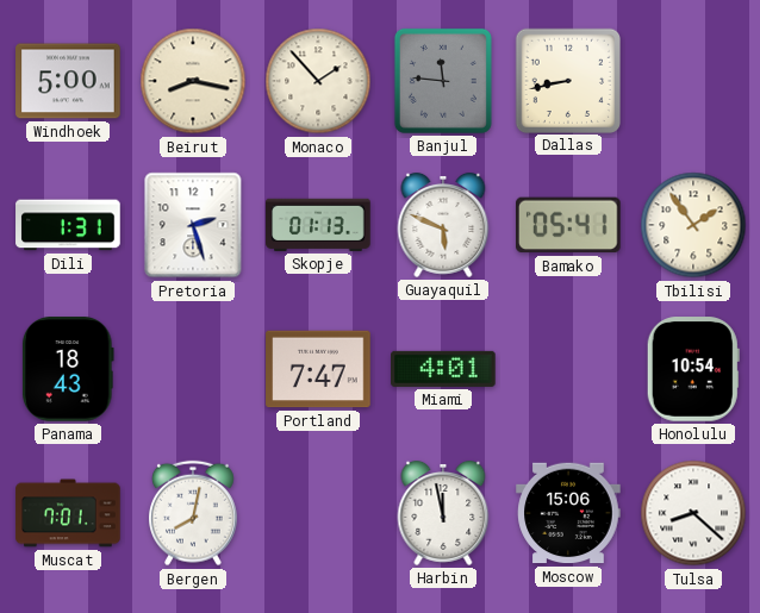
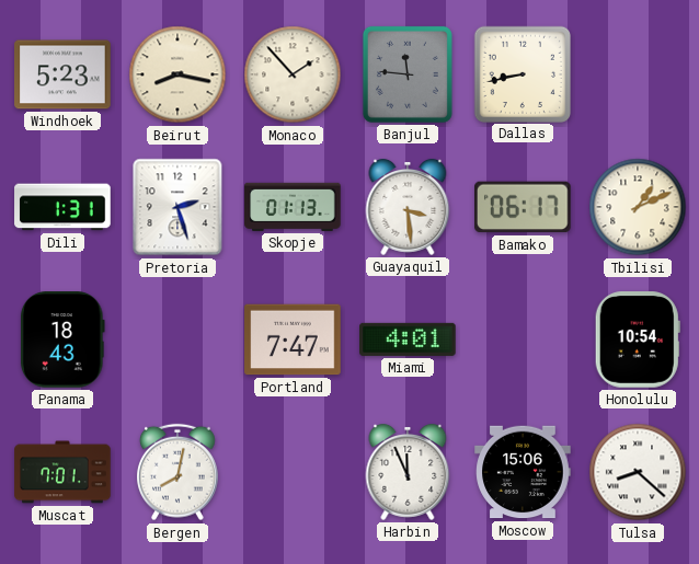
Windhoek: 5:00 -> 5:23 (62, 74)
Guayaquil: 5:49 -> 3:29 (408, 207)
Bamako: 05:41 -> 06:17 (524, 207)
Tbilisi: 1:54 -> 1:11 (638, 207)
Harbin: 11:58 -> 11:56 (408, 472)
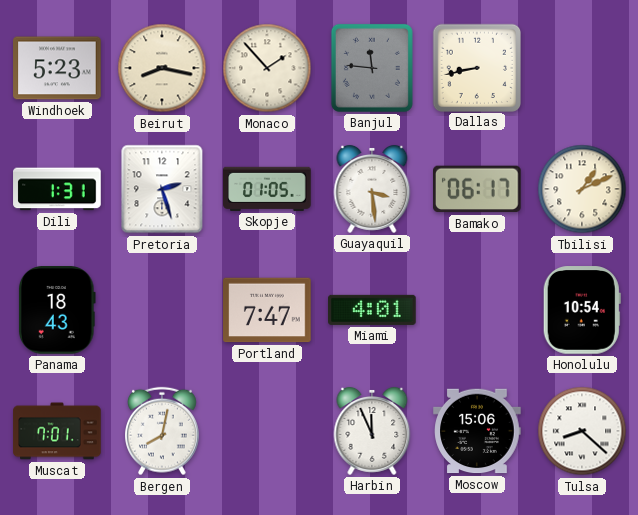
Skopje: 01:13 -> 01:05 (267, 189)
